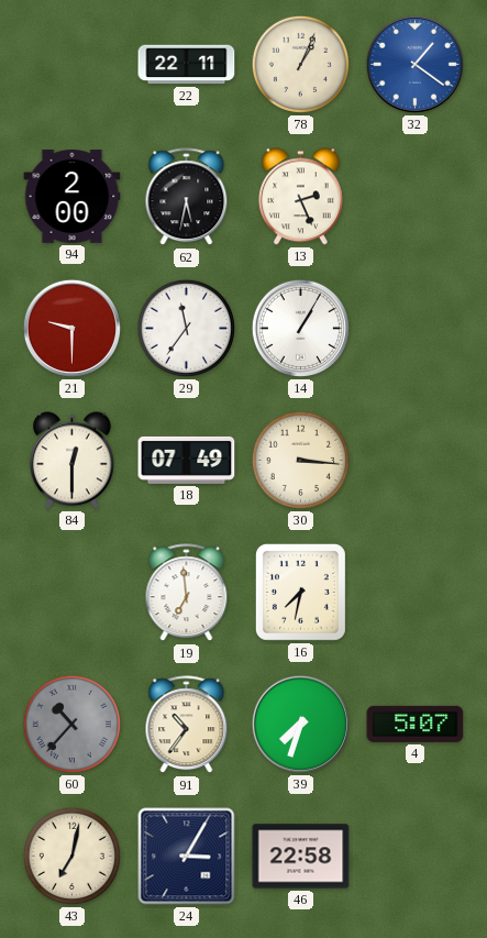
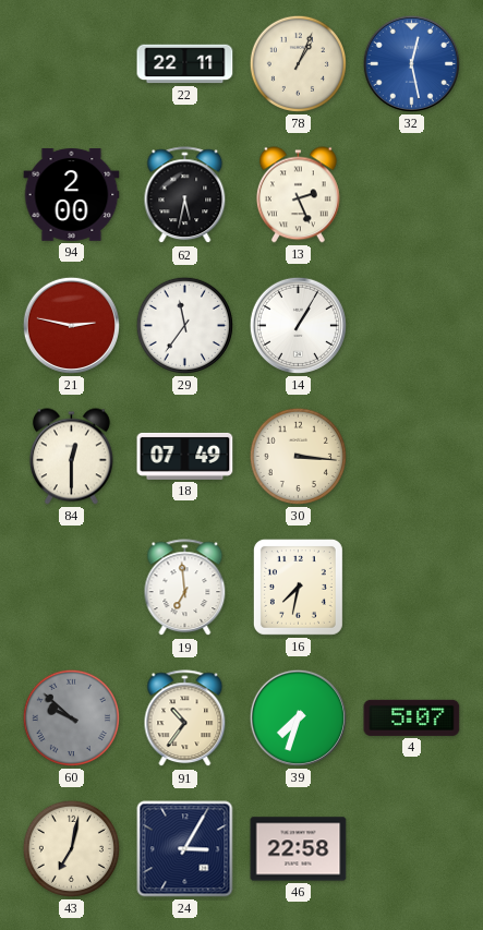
32: 1:21 -> 12:28 (411, 63)
21: 9:30 -> 2:47 (71, 325)
60: 10:37 -> 9:52 (71, 717)
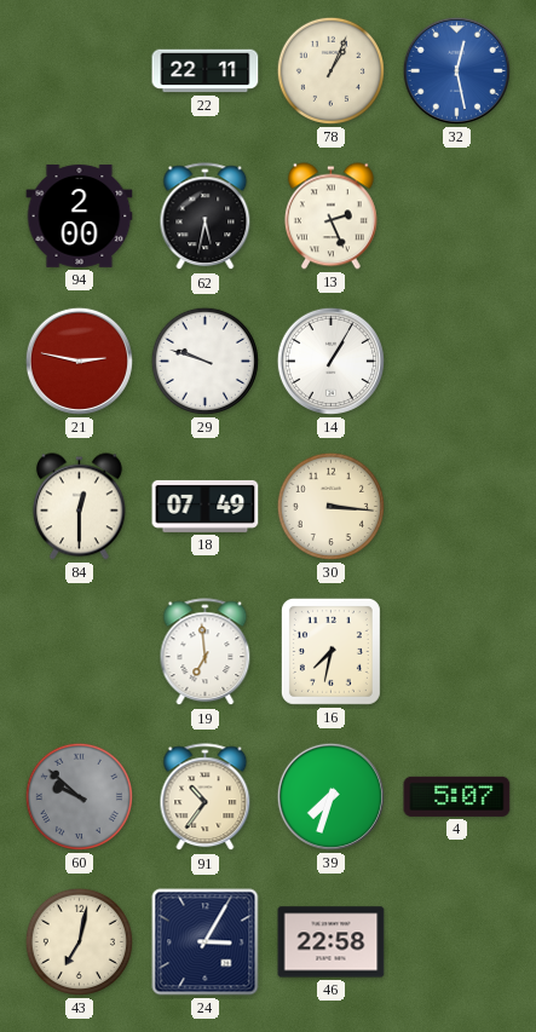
29: 11:36 -> 9:48 (204, 361)
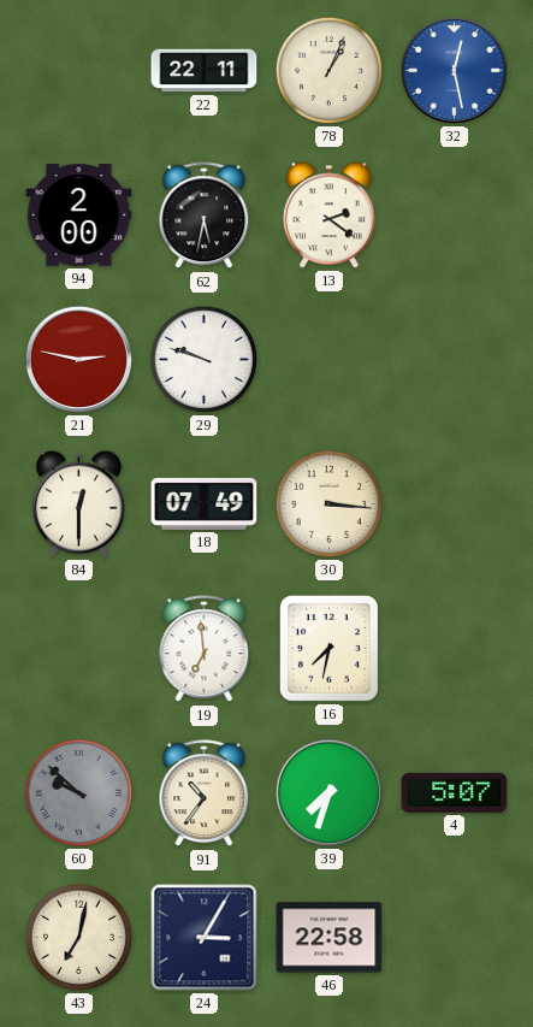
13: 2:26 -> 2:21 (328, 216)
14: 1:05 -> none (330, 361)
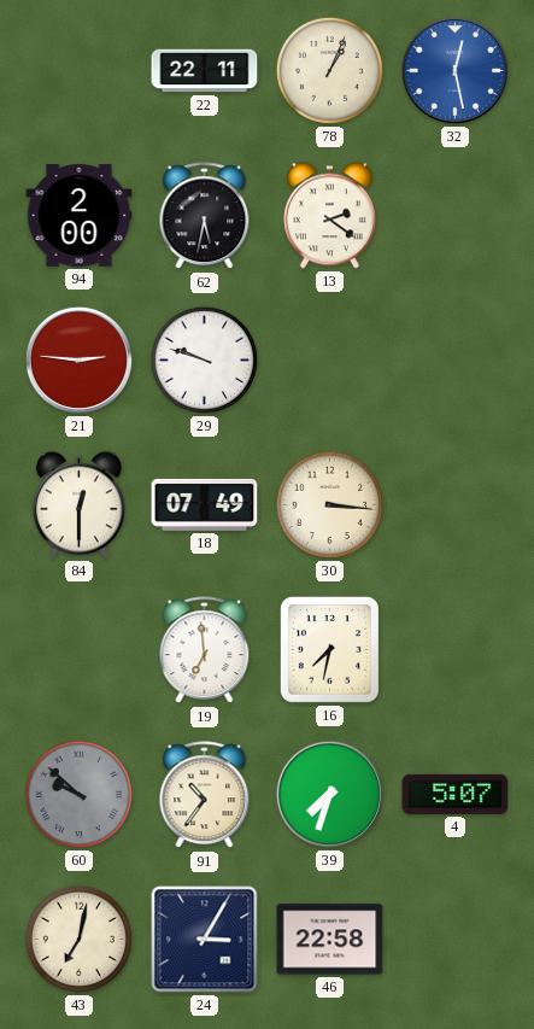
21: 2:47 -> 2:46 (78, 359)
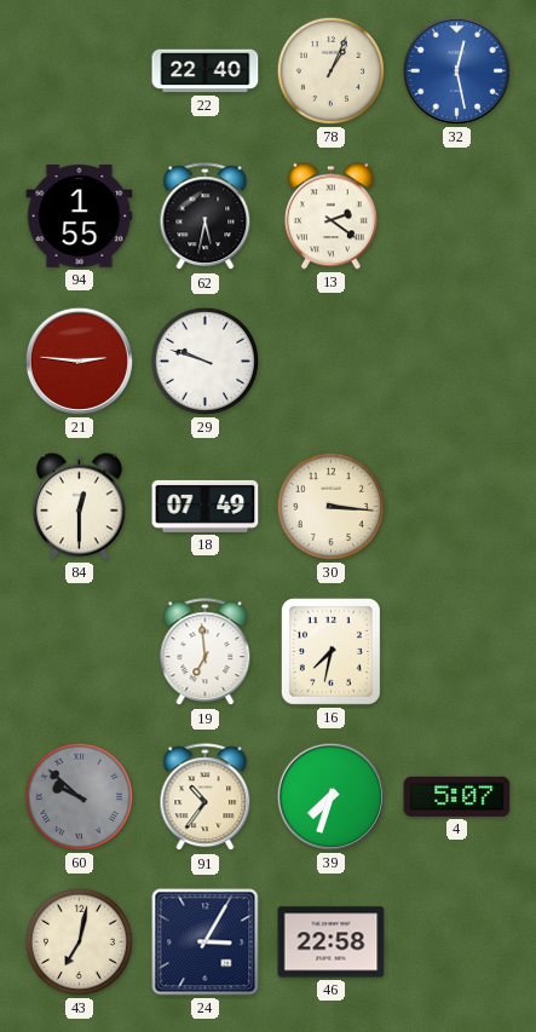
22: 22:11 -> 22:40 (206, 71)
94: 2:00 -> 1:55 (80, 217)
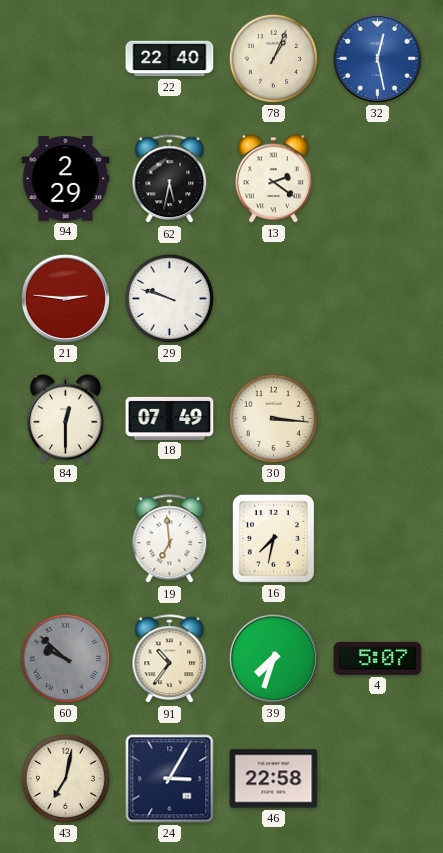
94: 1:55 -> 2:29 (66, 179)
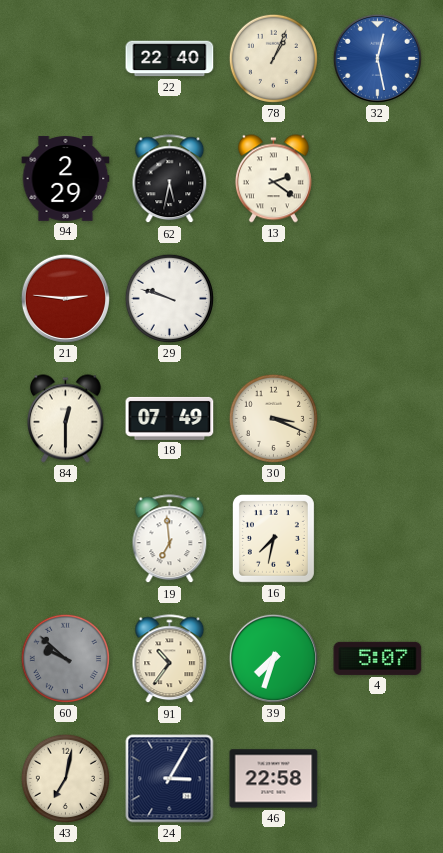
30: 3:16 -> 3:19 (273, 418)
